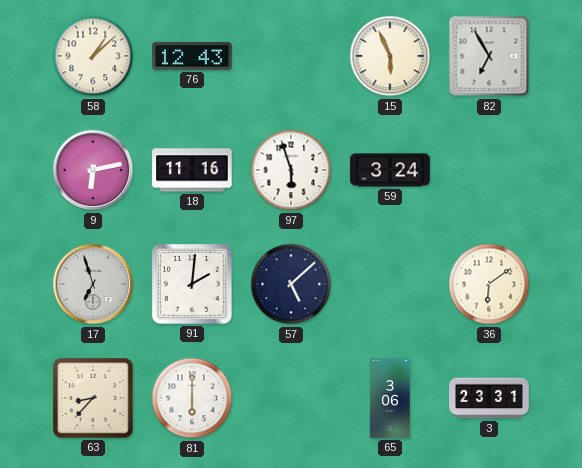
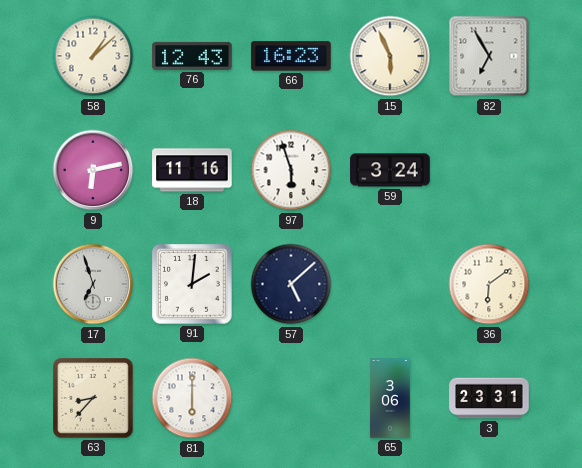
66: none -> 16:23 (291, 56)
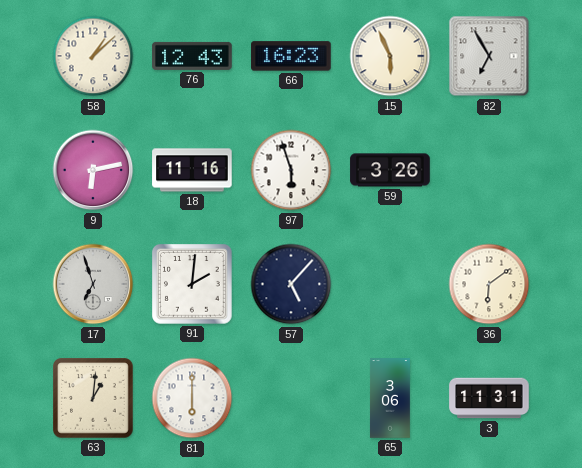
59: 3:24 -> 3:26 (390, 170)
57: 5:08 -> 5:07 (291, 284)
63: 8:37 -> 1:01 (94, 399)
3: 23:31 -> 11:31 (489, 398)
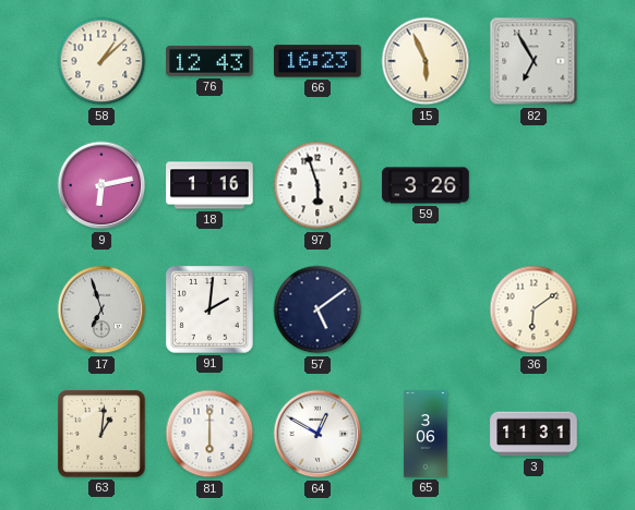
18: 11:16 -> 1:16 (209, 185)
57: 5:07 -> 5:09 (317, 309)
64: none -> 12:50 (317, 434)
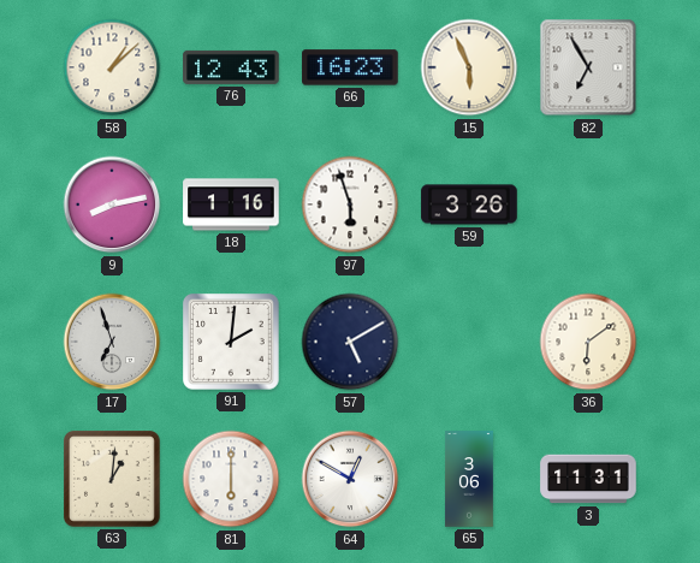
9: 6:13 -> 8:13 (112, 205)
57: 5:09 -> 5:10 (350, 342)
